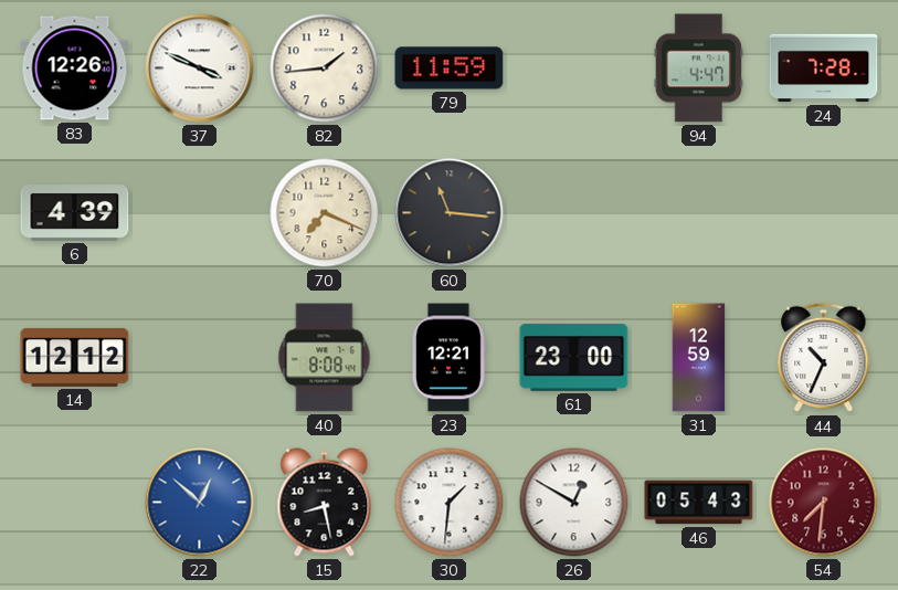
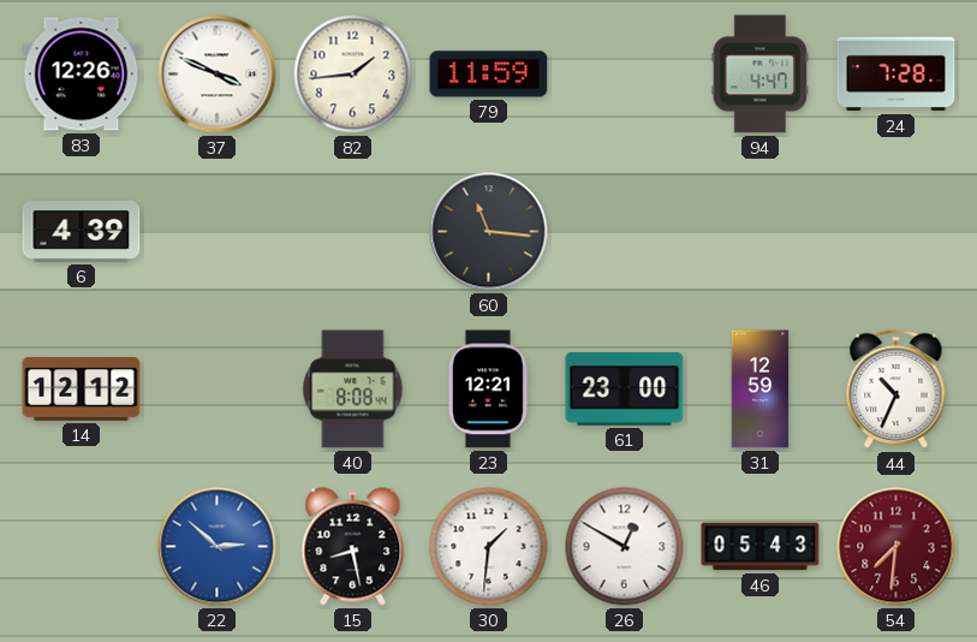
70: 7:19 -> none (325, 213)
22: 12:52 -> 2:52 (218, 547)
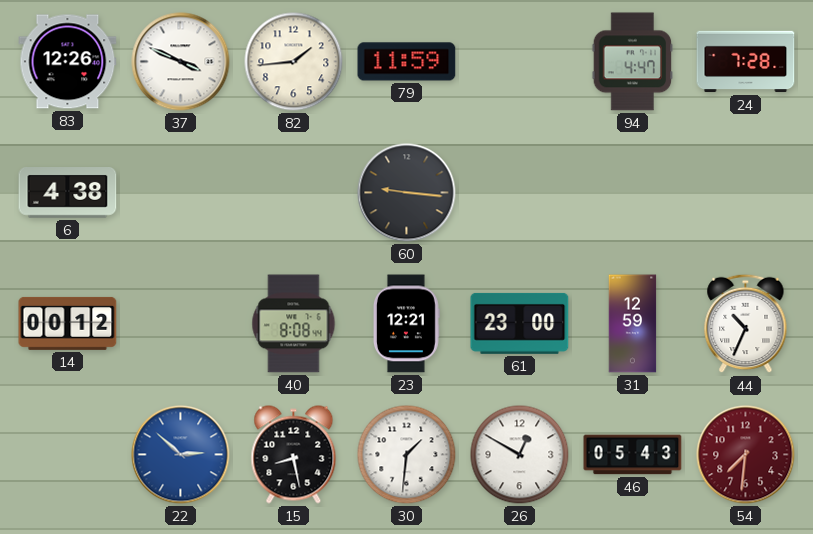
6: 4:39 -> 4:38 (68, 193)
60: 11:16 -> 9:16 (407, 193)
14: 12:12 -> 00:12 (68, 323)
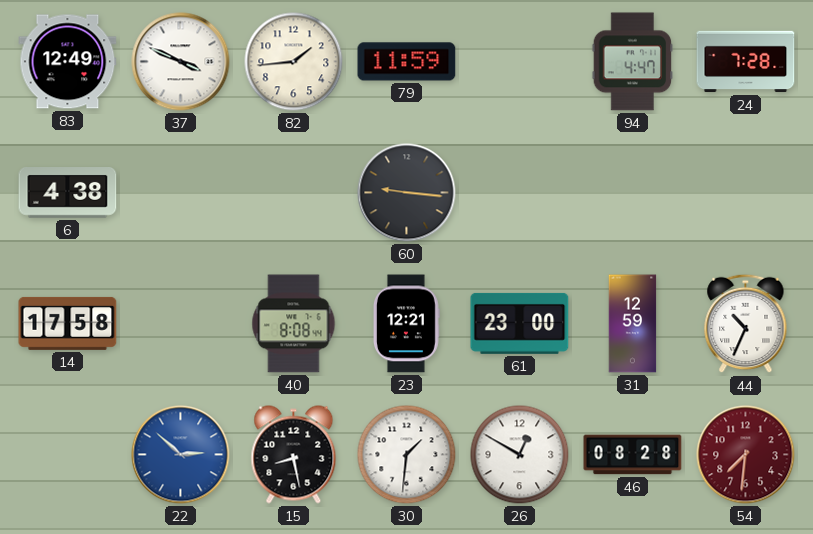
83: 12:26 -> 12:49 (68, 62)
14: 00:12 -> 17:58 (68, 323)
46: 05:43 -> 08:28 (633, 455)
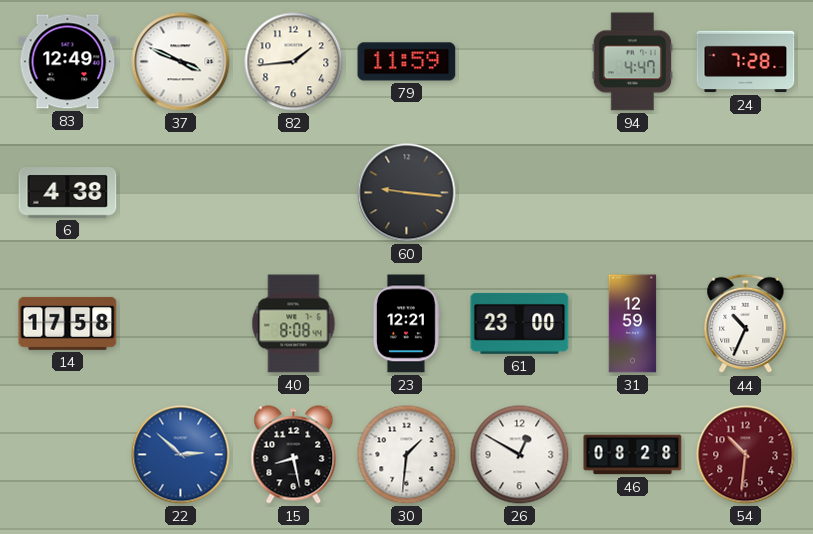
54: 7:31 -> 10:31 (746, 455)
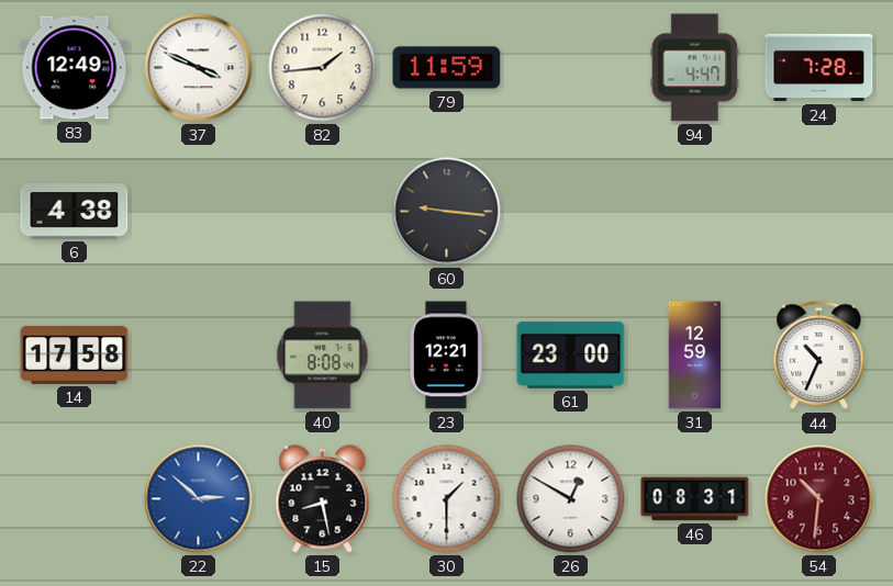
30: 1:31 -> 1:30 (447, 499)
46: 08:28 -> 08:31 (695, 499)
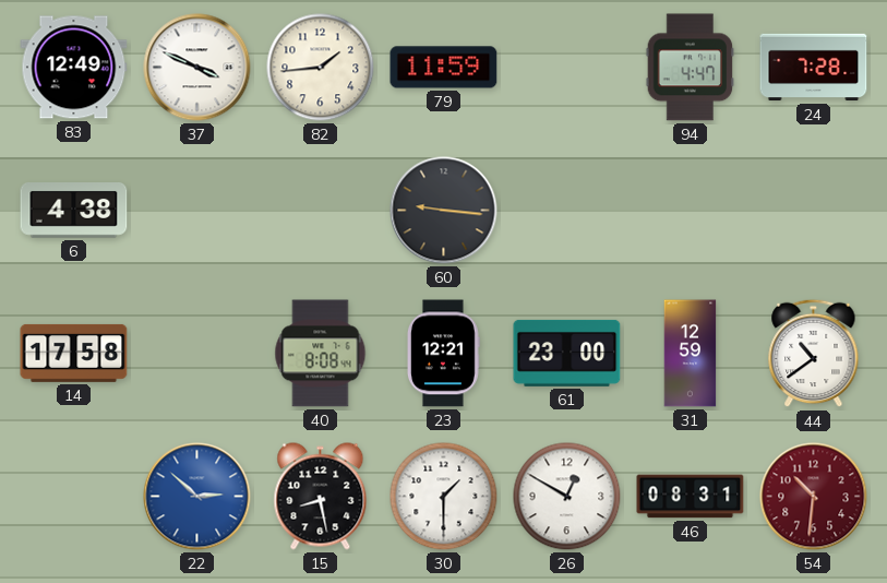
44: 10:34 -> 10:39 (814, 354)
